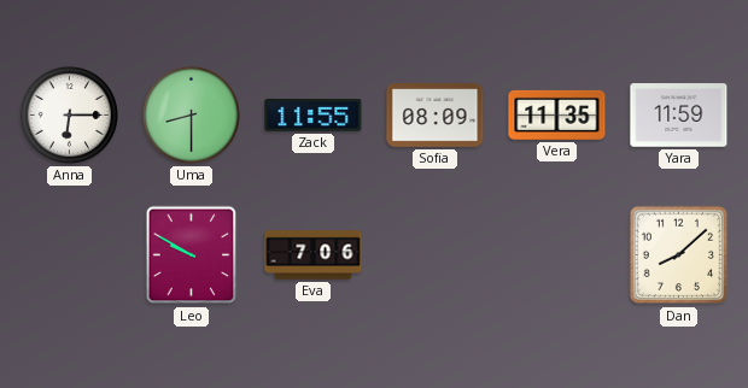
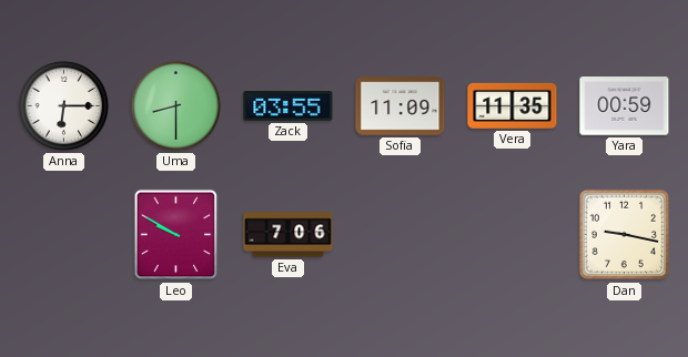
Zack: 11:55 -> 03:55 (289, 105)
Sofia: 08:09 -> 11:09 (401, 106)
Yara: 11:59 -> 00:59 (625, 106)
Dan: 8:08 -> 9:17 (625, 235)
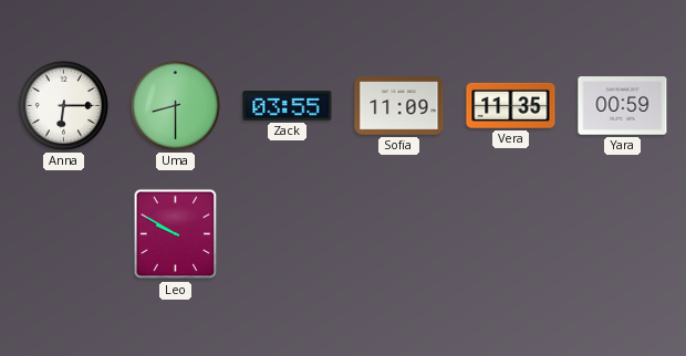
Eva: 7:06 -> none (289, 235)
Dan: 9:17 -> none (625, 235)
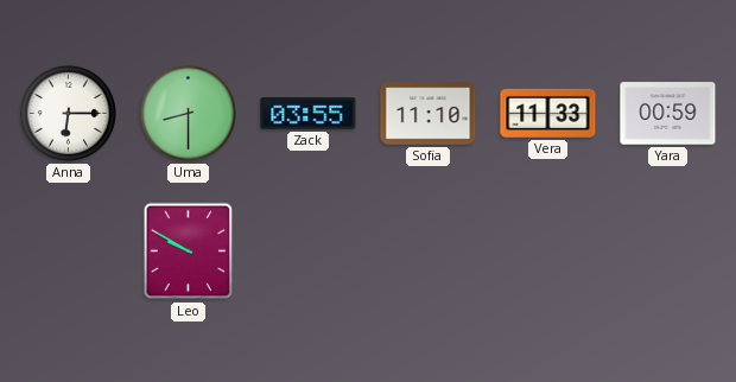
Sofia: 11:09 -> 11:10 (429, 114)
Vera: 11:35 -> 11:33 (548, 113)
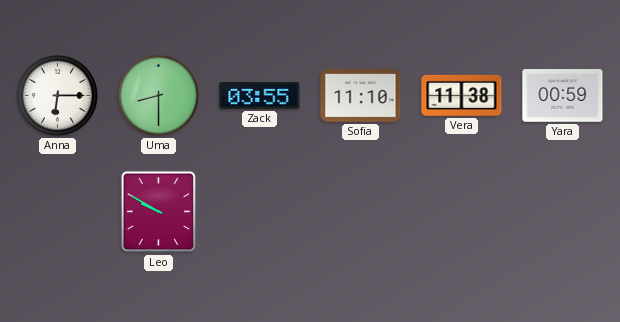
Vera: 11:33 -> 11:38 (462, 95)
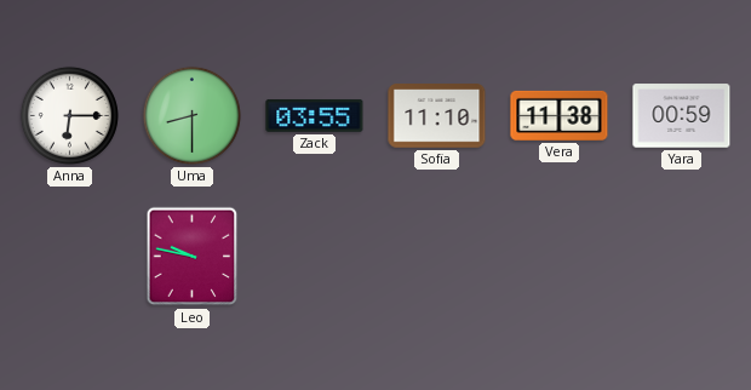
Leo: 9:50 -> 9:47 (193, 257)
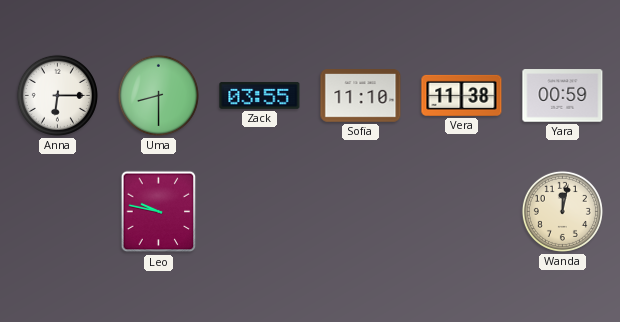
Wanda: none -> 12:02 (562, 211)
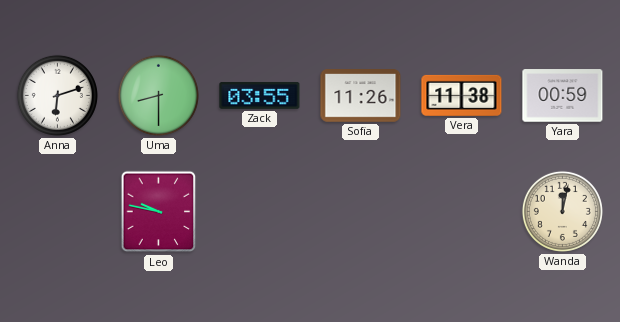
Anna: 6:15 -> 6:12 (57, 95)
Sofia: 11:10 -> 11:26 (361, 96)
